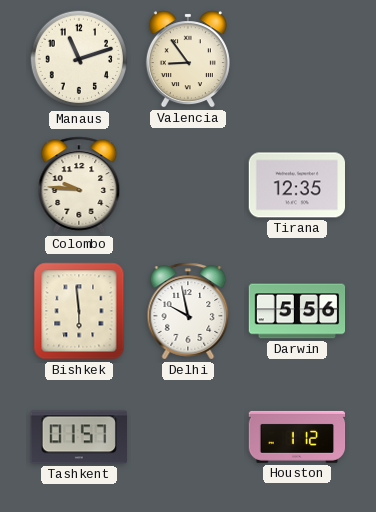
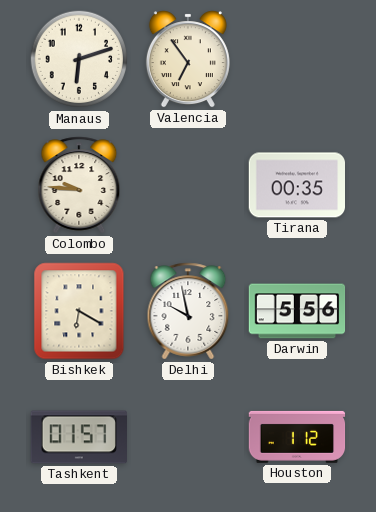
Manaus: 11:12 -> 6:12 (79, 59)
Valencia: 8:54 -> 6:54 (188, 59)
Tirana: 12:35 -> 00:35 (296, 185)
Bishkek: 5:59 -> 6:20 (79, 311)
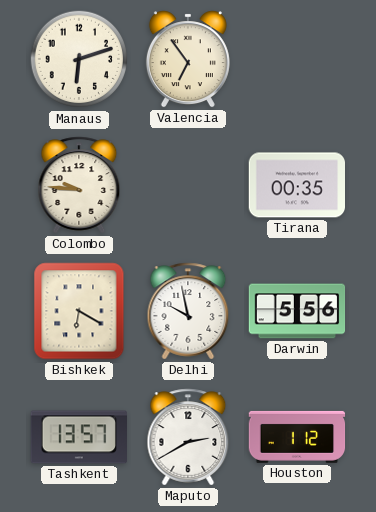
Tashkent: 01:57 -> 13:57 (78, 437)
Maputo: none -> 2:40 (188, 437)
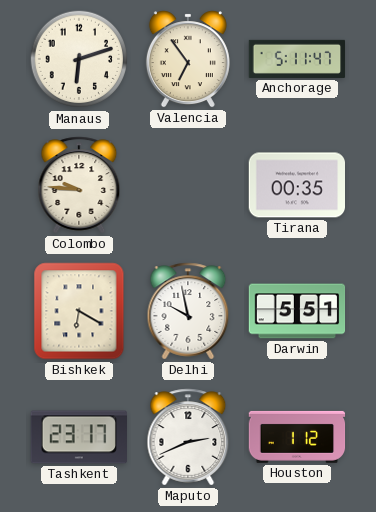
Anchorage: none -> 5:11 (297, 59)
Darwin: 5:56 -> 5:51 (297, 311)
Tashkent: 13:57 -> 23:17 (78, 437)
Maputo: 2:40 -> 2:41 (188, 437)
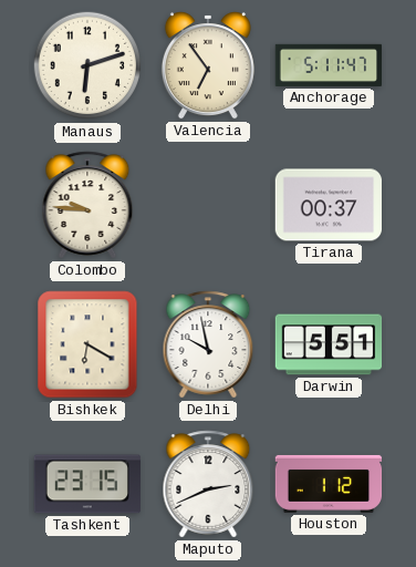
Tirana: 00:35 -> 00:37 (327, 205)
Tashkent: 23:17 -> 23:15 (86, 484)
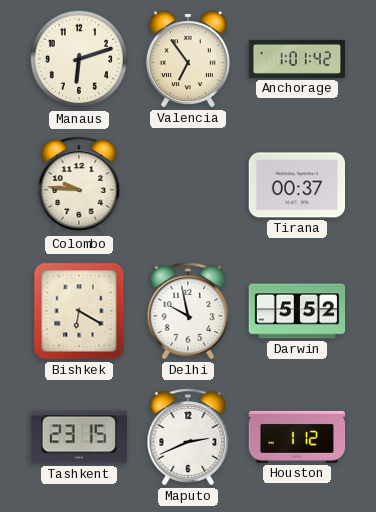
Anchorage: 5:11 -> 1:01 (297, 59)
Darwin: 5:51 -> 5:52 (297, 311)
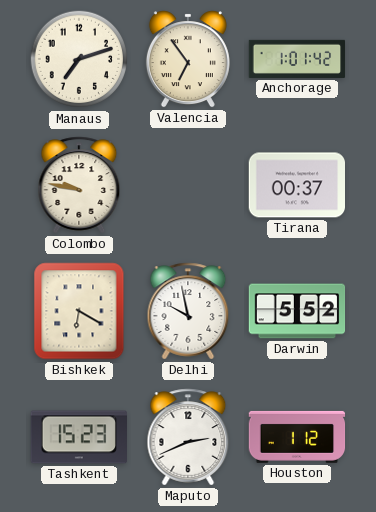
Manaus: 6:12 -> 7:12 (79, 59)
Colombo: 9:46 -> 9:47 (79, 185)
Tashkent: 23:15 -> 15:23 (78, 437)
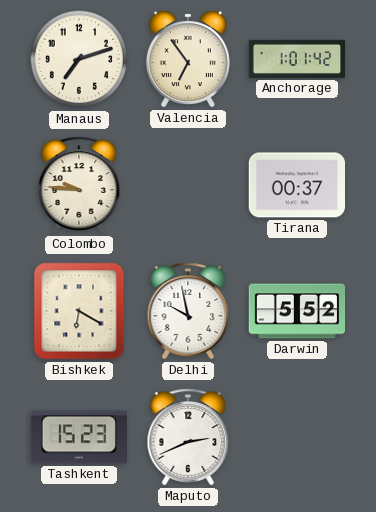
Colombo: 9:47 -> 9:46 (79, 185)
Houston: 1:12 -> none (297, 437)
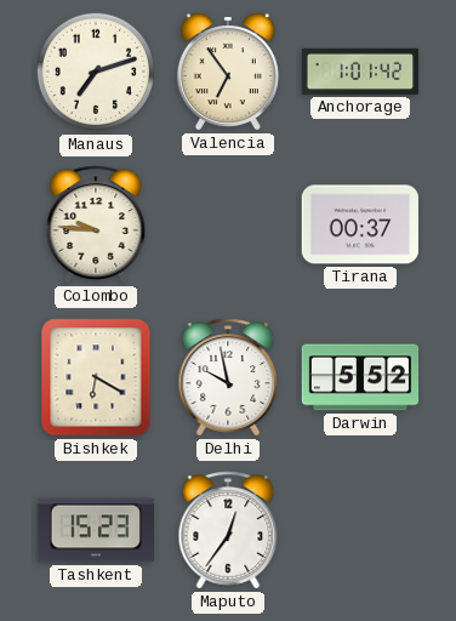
Maputo: 2:41 -> 12:36 (228, 530)
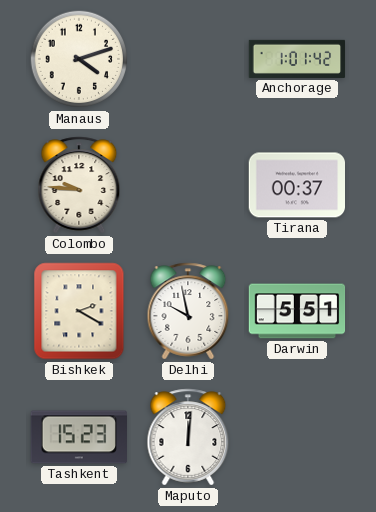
Manaus: 7:12 -> 4:12 (79, 59)
Valencia: 6:54 -> none (228, 72)
Bishkek: 6:20 -> 2:20 (79, 311)
Darwin: 5:52 -> 5:51 (297, 311)
Maputo: 12:36 -> 12:01 (188, 437)
